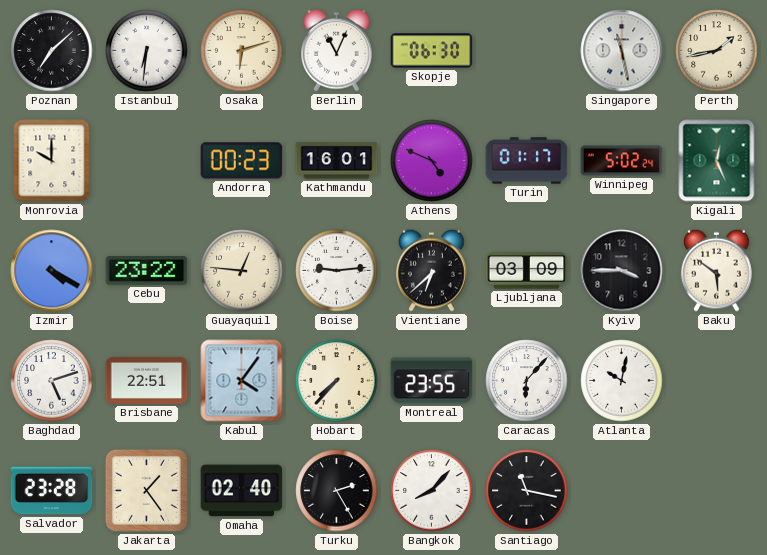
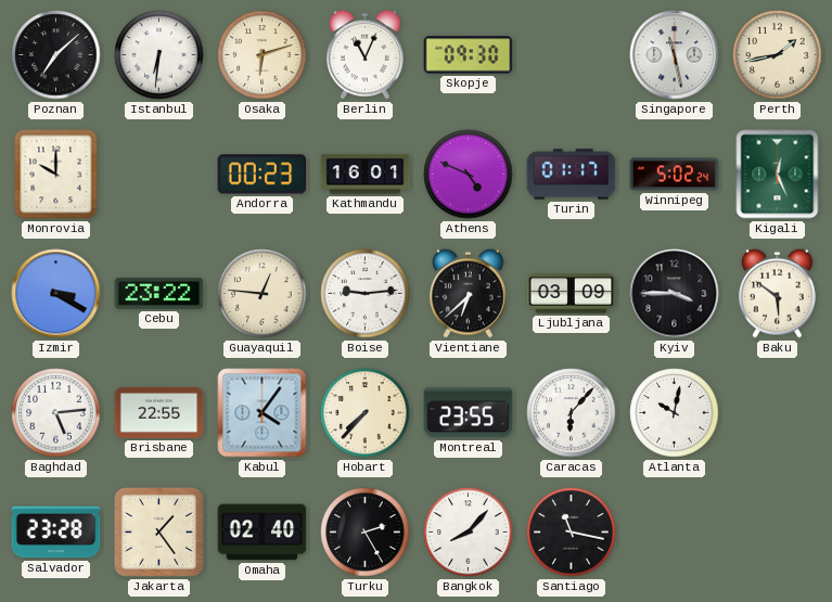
Skopje: 06:30 -> 09:30 (469, 55)
Izmir: 4:20 -> 3:20 (56, 294)
Baghdad: 5:12 -> 5:14 (56, 413)
Brisbane: 22:51 -> 22:55 (159, 412)
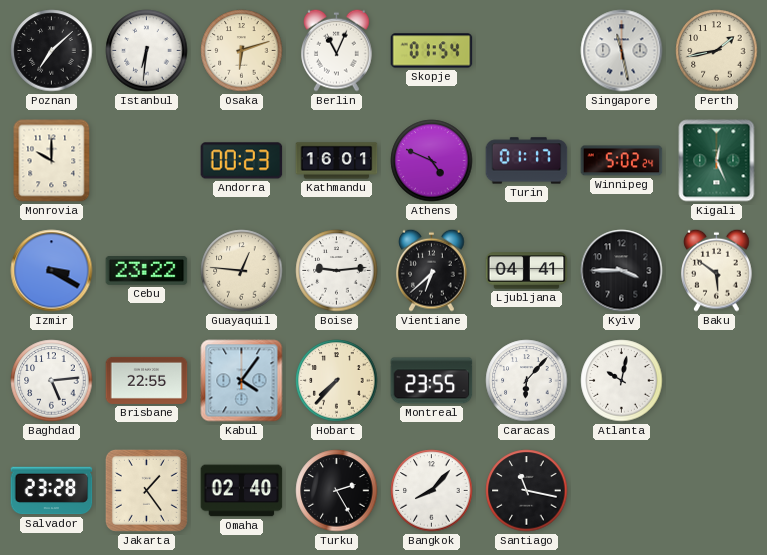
Skopje: 09:30 -> 01:54 (432, 51)
Ljubljana: 03:09 -> 04:41 (527, 271)
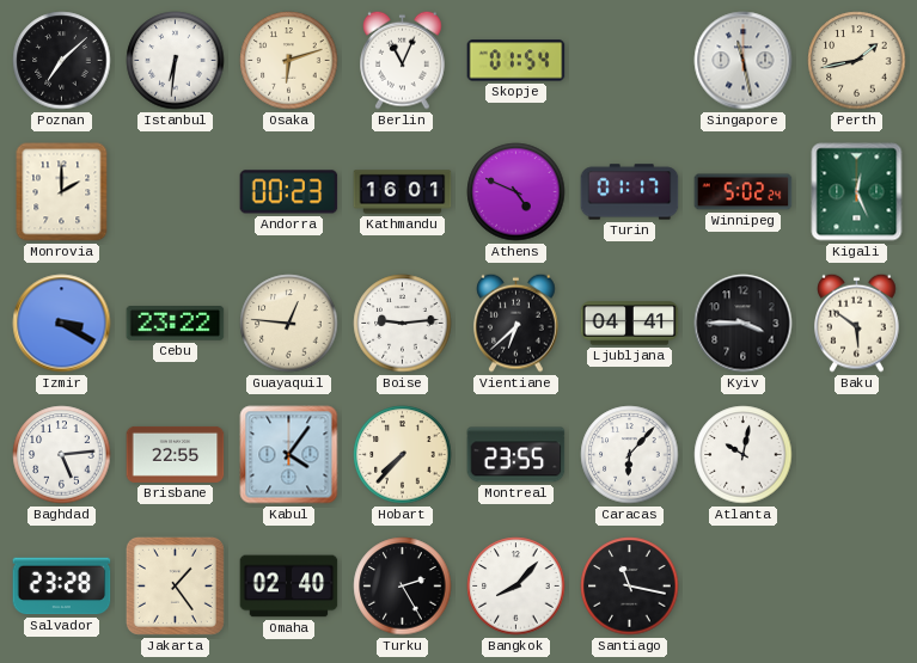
Monrovia: 10:00 -> 2:00 (62, 192)
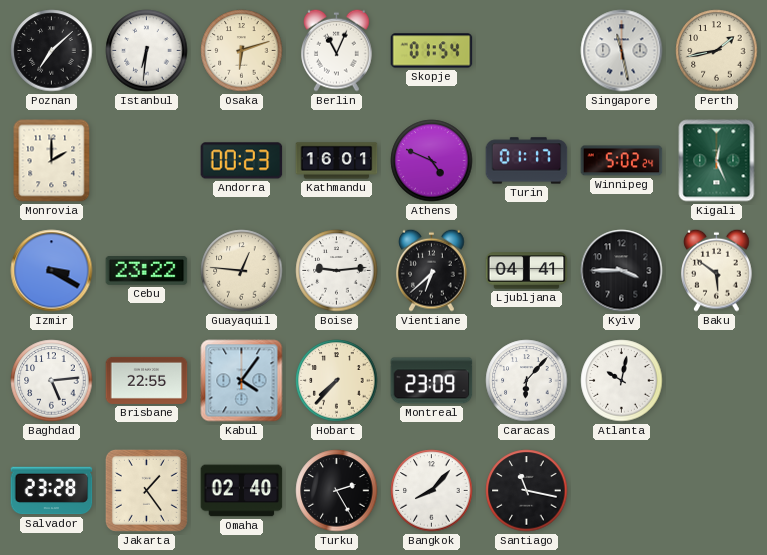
Montreal: 23:55 -> 23:09 (432, 381)
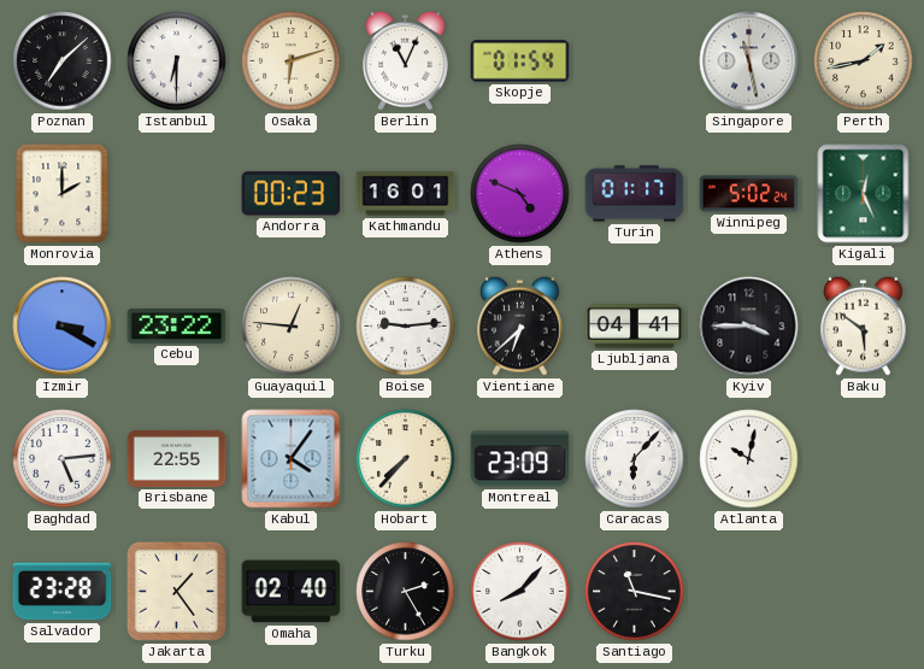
Istanbul: 6:31 -> 6:30 (177, 61)
